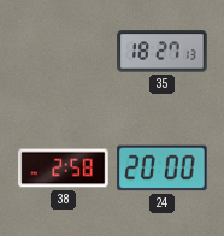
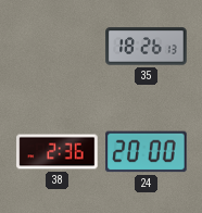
35: 18:27 -> 18:26 (147, 47)
38: 2:58 -> 2:36 (58, 152)
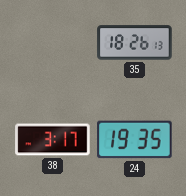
38: 2:36 -> 3:17 (53, 140)
24: 20:00 -> 19:35 (135, 140)
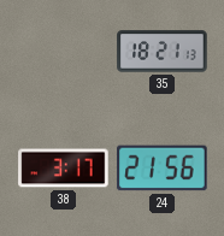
35: 18:26 -> 18:21 (163, 52)
24: 19:35 -> 21:56 (163, 169)
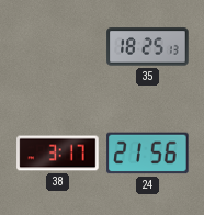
35: 18:21 -> 18:25 (148, 47)
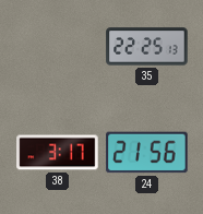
35: 18:25 -> 22:25 (147, 47)
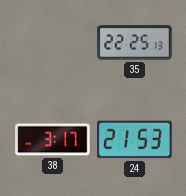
24: 21:56 -> 21:53 (135, 140)
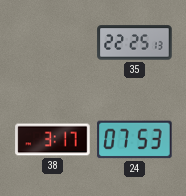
24: 21:53 -> 07:53 (135, 140)
